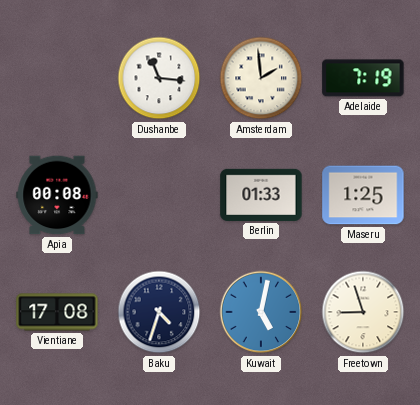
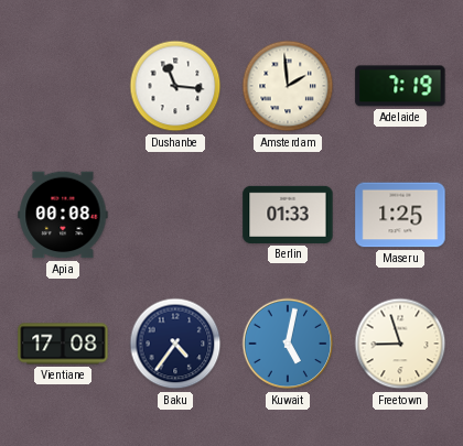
Baku: 4:33 -> 4:36 (175, 344)
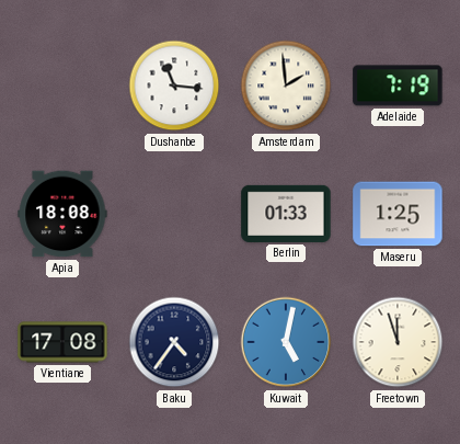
Apia: 00:08 -> 18:08 (62, 214)
Freetown: 8:57 -> 11:57 (398, 342)
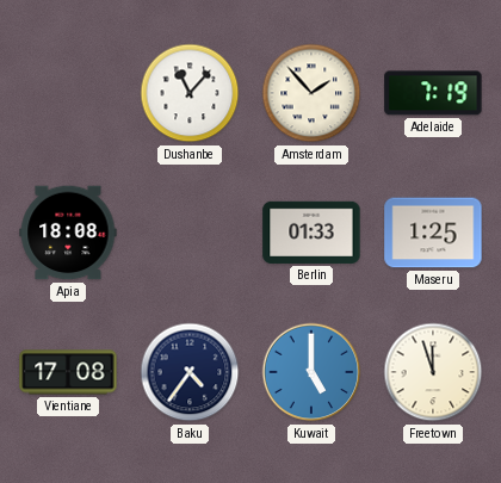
Dushanbe: 11:16 -> 11:07 (190, 93)
Amsterdam: 1:59 -> 1:53 (311, 93)
Kuwait: 5:02 -> 5:00 (311, 372)
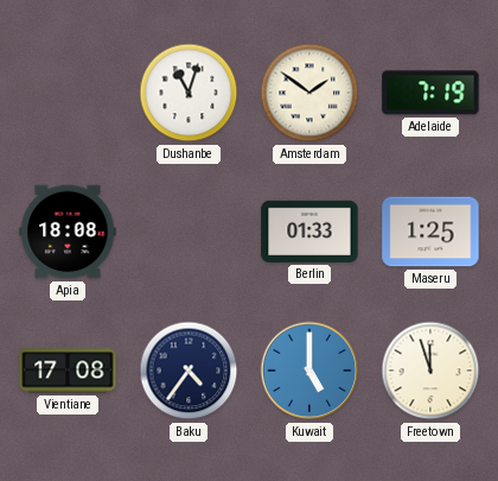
Dushanbe: 11:07 -> 11:03 (189, 93)
Amsterdam: 1:53 -> 1:51 (309, 93)
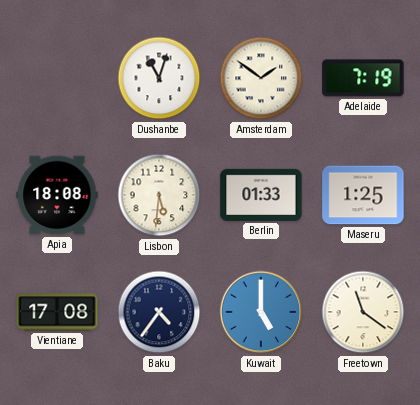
Lisbon: none -> 5:31 (159, 195)
Freetown: 11:57 -> 11:21 (363, 312)
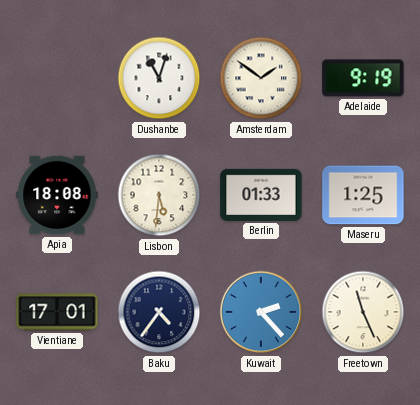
Adelaide: 7:19 -> 9:19 (363, 78)
Vientiane: 17:08 -> 17:01 (57, 312)
Kuwait: 5:00 -> 2:23 (261, 312)
Freetown: 11:21 -> 11:26 (363, 312)
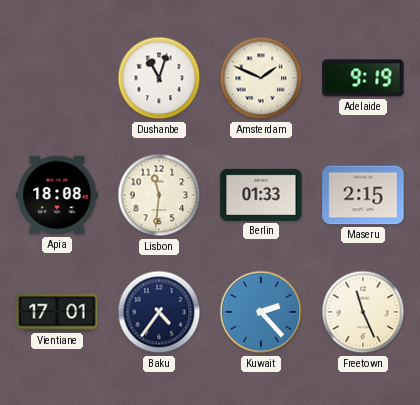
Amsterdam: 1:51 -> 1:49 (261, 78)
Lisbon: 5:31 -> 11:31 (159, 195)
Maseru: 1:25 -> 2:15 (363, 195)
